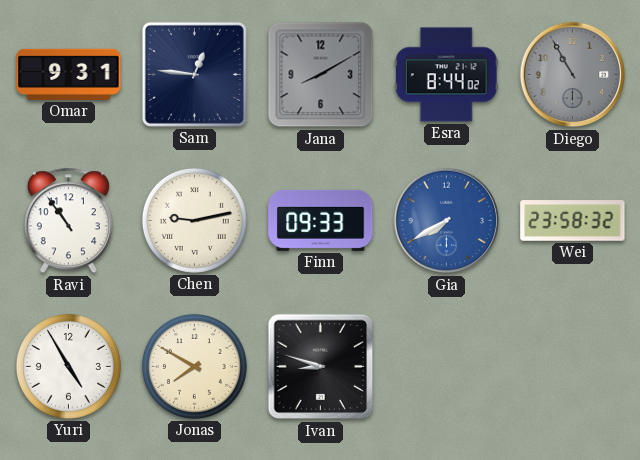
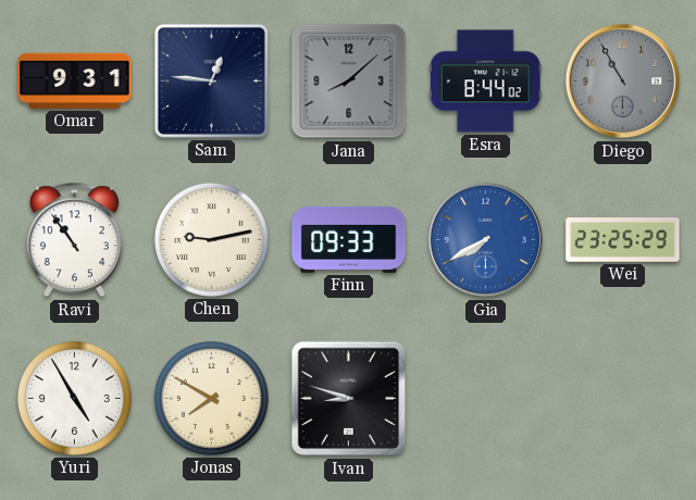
Jana: 8:10 -> 8:08 (349, 82)
Wei: 23:58 -> 23:25 (623, 240)
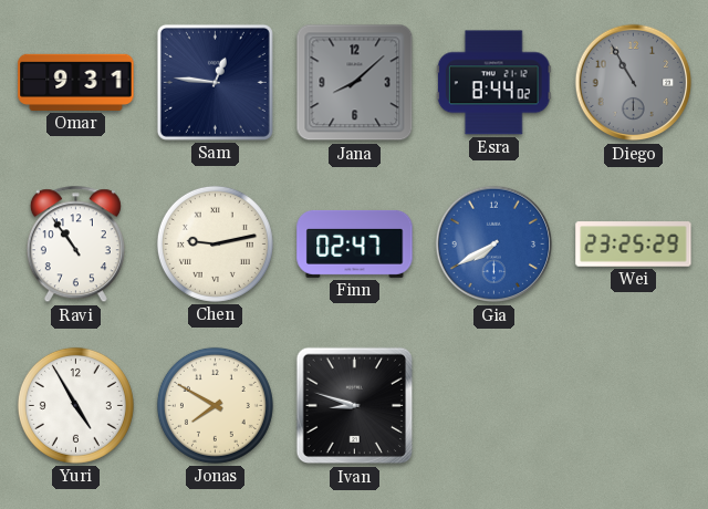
Finn: 09:33 -> 02:47 (355, 243)
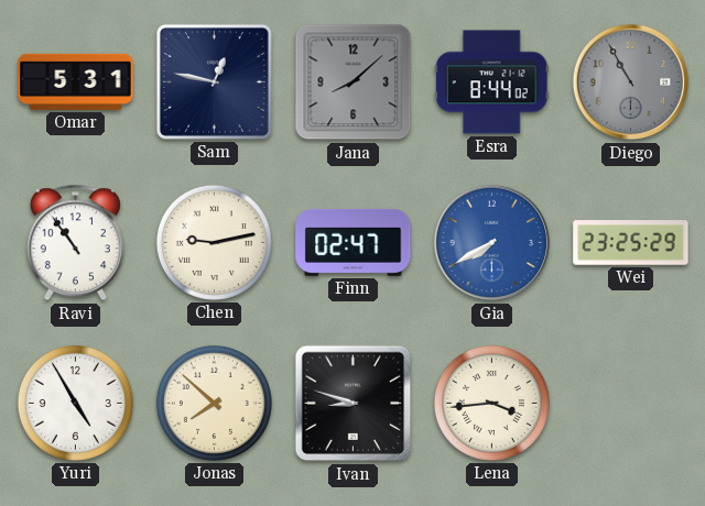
Omar: 9:31 -> 5:31 (76, 81)
Sam: 12:46 -> 12:47 (214, 81)
Jonas: 7:50 -> 7:52 (214, 403)
Lena: none -> 3:44 (491, 403)
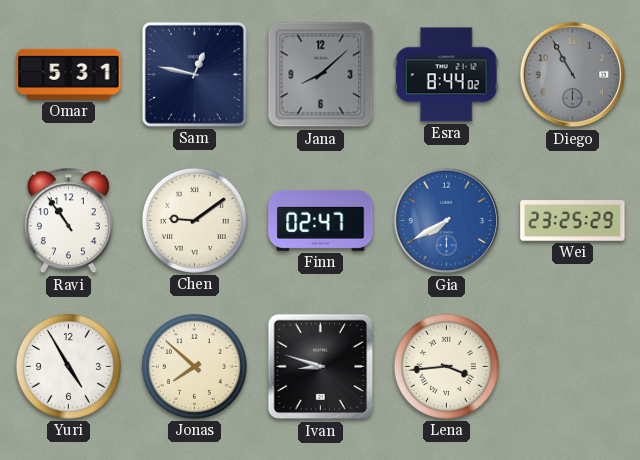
Chen: 9:13 -> 9:09 (194, 220)
